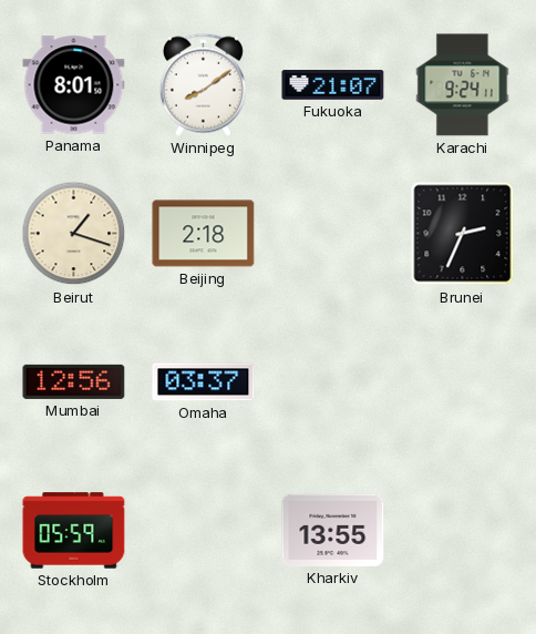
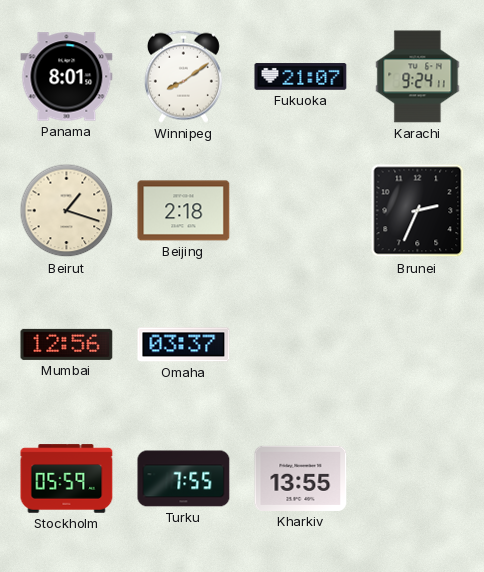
Turku: none -> 7:55 (184, 479)
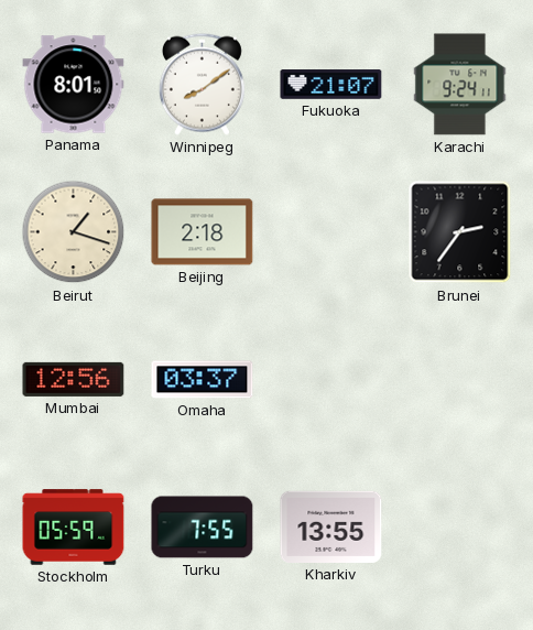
Brunei: 2:34 -> 2:36 (460, 232)
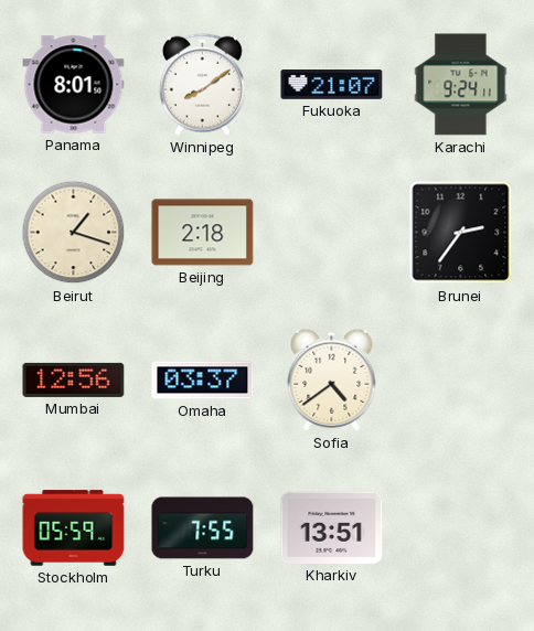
Sofia: none -> 4:39 (332, 379)
Kharkiv: 13:55 -> 13:51 (332, 527)
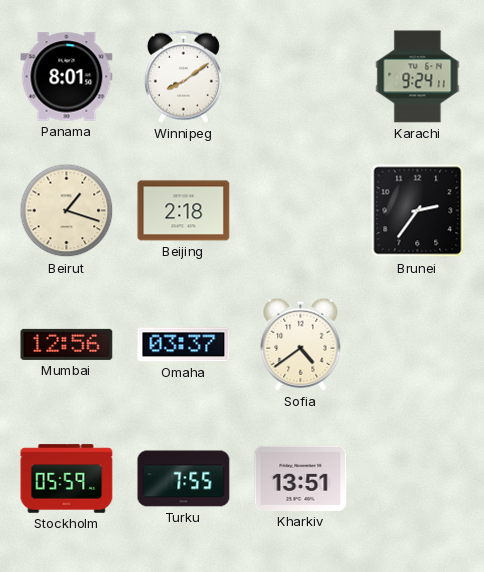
Fukuoka: 21:07 -> none (332, 85)
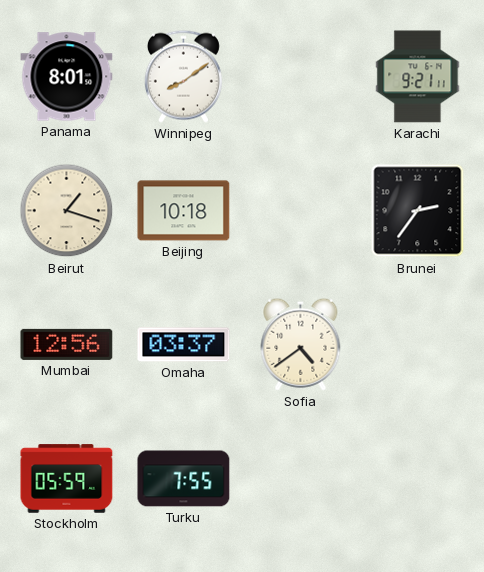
Karachi: 9:24 -> 9:21 (418, 77)
Beijing: 2:18 -> 10:18 (184, 211)
Kharkiv: 13:51 -> none (301, 478)
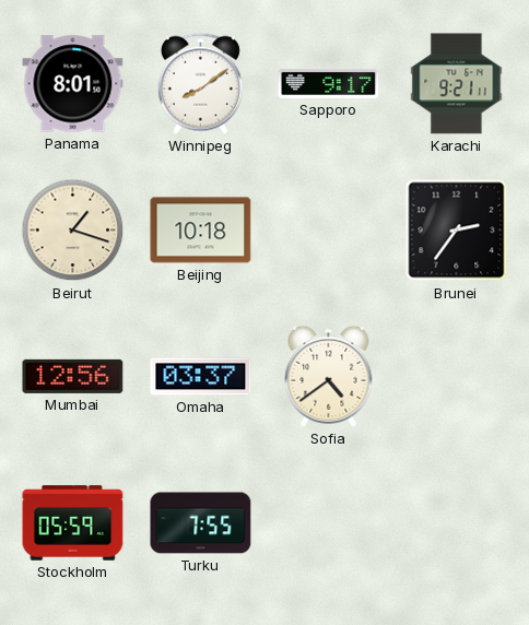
Sapporo: none -> 9:17 (329, 83)
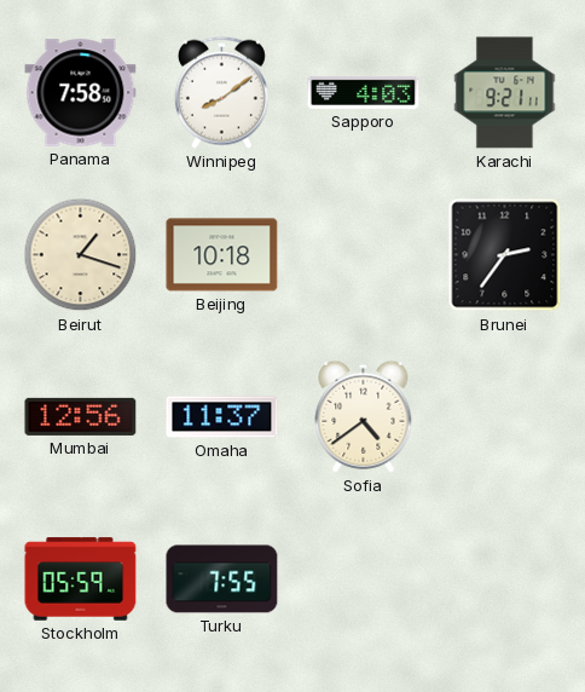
Panama: 8:01 -> 7:58 (81, 93)
Sapporo: 9:17 -> 4:03 (364, 92)
Omaha: 03:37 -> 11:37 (222, 417)
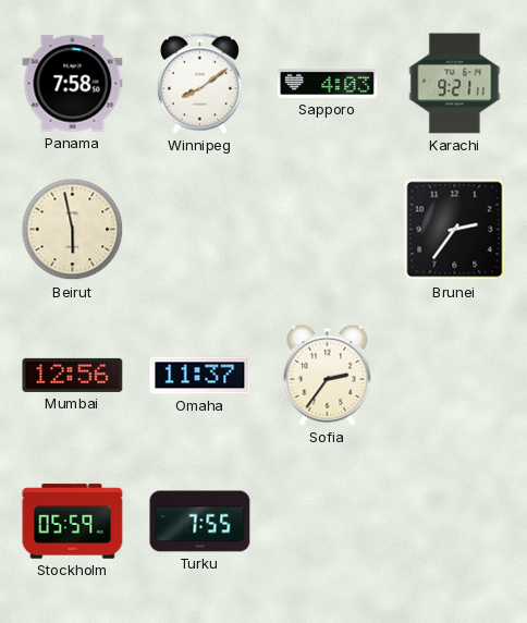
Beirut: 1:18 -> 5:58 (73, 230)
Beijing: 10:18 -> none (222, 255)
Sofia: 4:39 -> 2:36 (328, 375)
